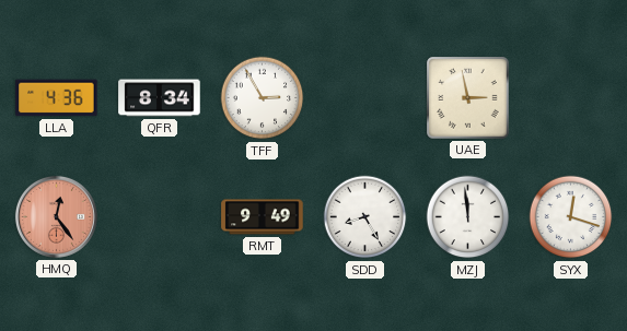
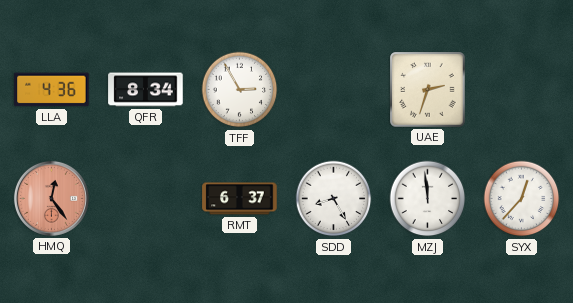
UAE: 2:58 -> 2:33 (428, 90)
RMT: 9:49 -> 6:37 (240, 199)
SYX: 12:18 -> 12:37 (522, 199)
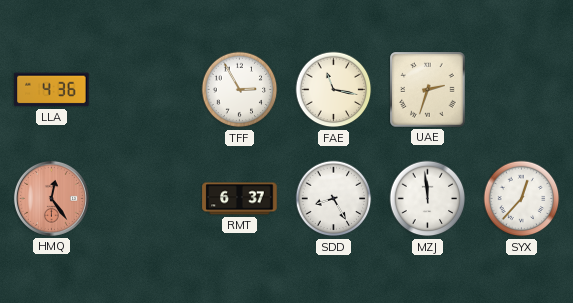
QFR: 8:34 -> none (146, 90)
FAE: none -> 11:17 (334, 90)
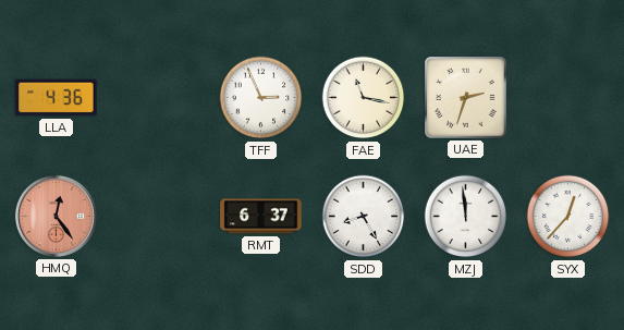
TFF: 2:55 -> 2:56 (261, 98)
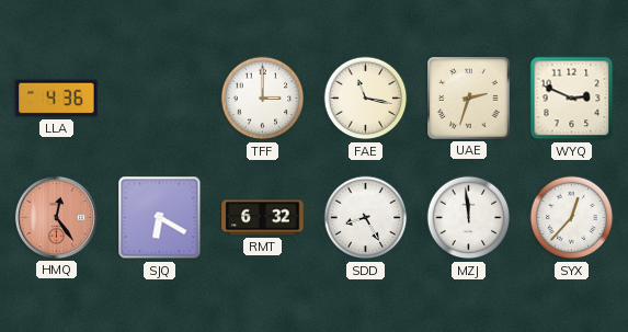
TFF: 2:56 -> 3:00 (263, 99)
WYQ: none -> 2:49 (572, 99)
SJQ: none -> 6:20 (160, 218)
RMT: 6:37 -> 6:32 (263, 218)
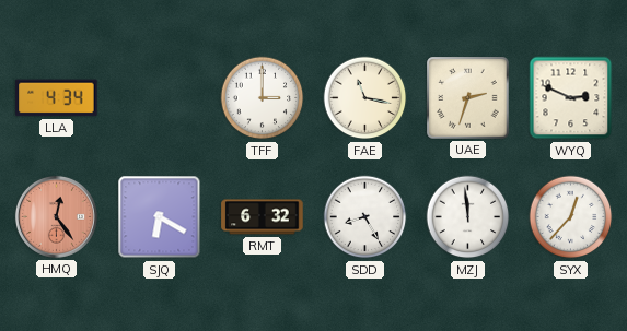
LLA: 4:36 -> 4:34 (57, 98)
